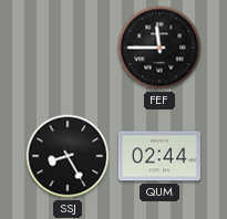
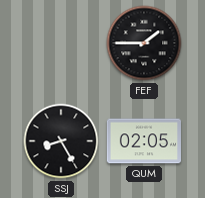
FEF: 11:45 -> 1:45 (144, 43)
QUM: 02:44 -> 02:05 (143, 141)
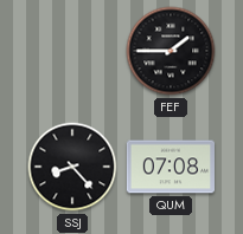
SSJ: 8:25 -> 8:23 (72, 167)
QUM: 02:05 -> 07:08 (170, 167)
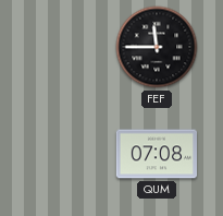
FEF: 1:45 -> 11:45 (157, 47)
SSJ: 8:23 -> none (72, 167)
